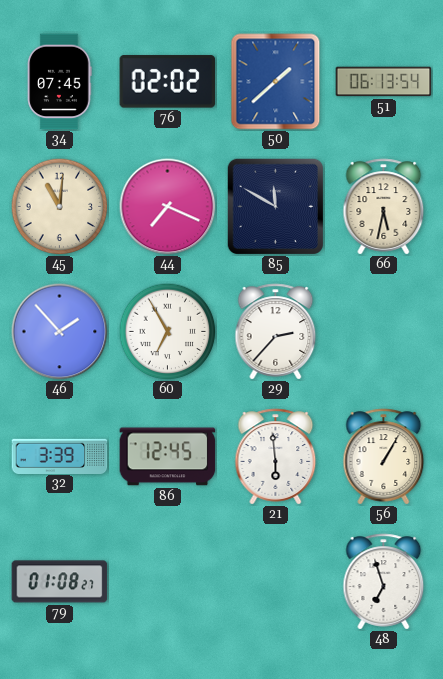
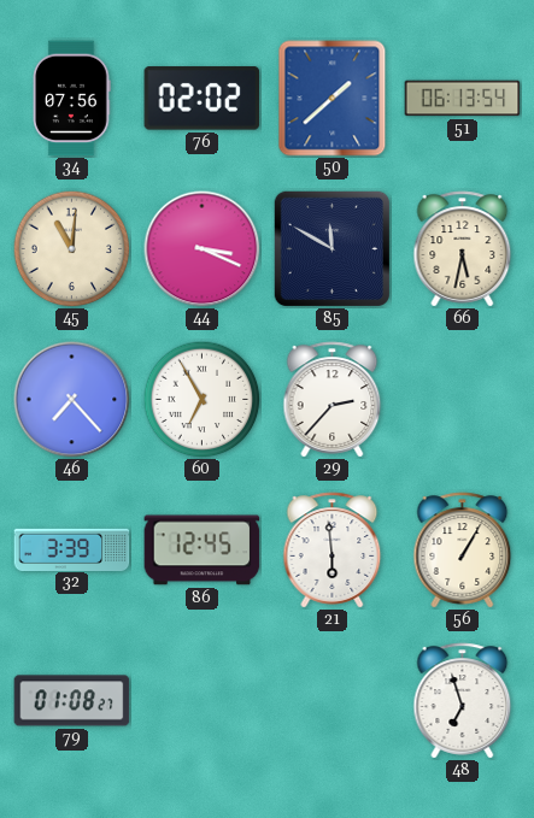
34: 07:45 -> 07:56 (72, 99)
44: 7:19 -> 3:19 (203, 249)
46: 1:53 -> 7:23 (72, 400)
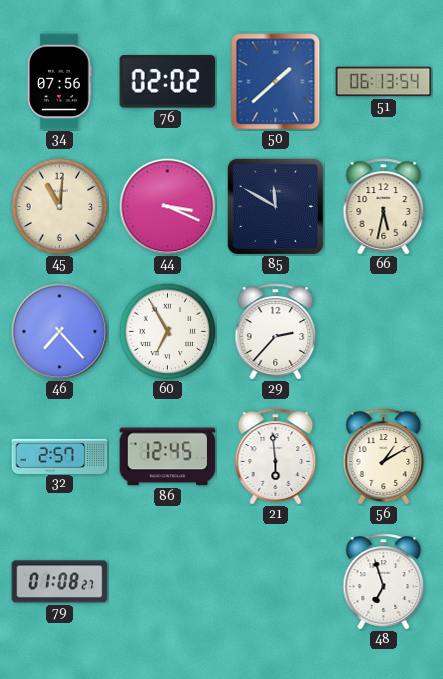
32: 3:39 -> 2:57 (60, 456)
56: 1:05 -> 1:10 (384, 457)
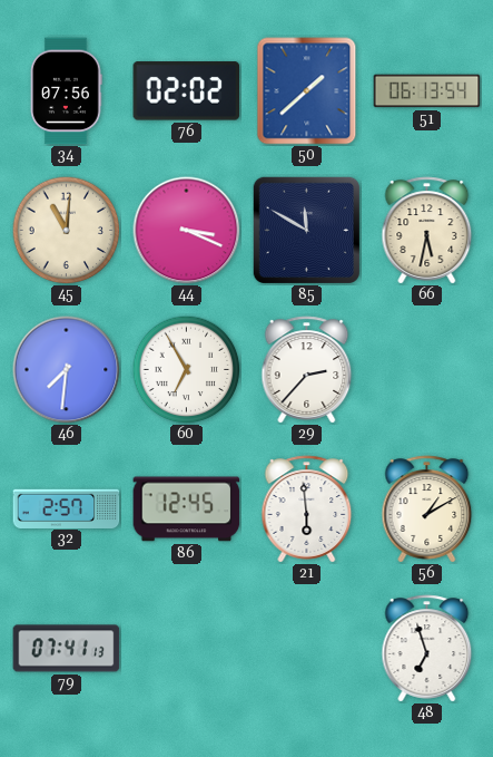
46: 7:23 -> 7:31 (67, 370)
79: 01:08 -> 07:41 (67, 649)
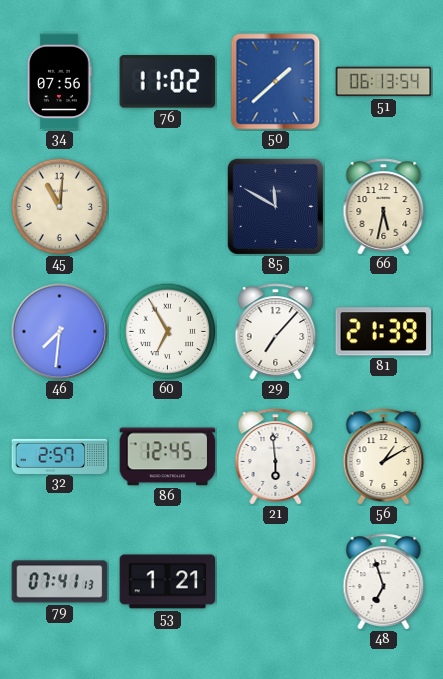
76: 02:02 -> 11:02 (168, 82)
44: 3:19 -> none (187, 231)
29: 2:37 -> 7:07 (276, 332)
81: none -> 21:39 (384, 332)
53: none -> 1:21 (168, 582)
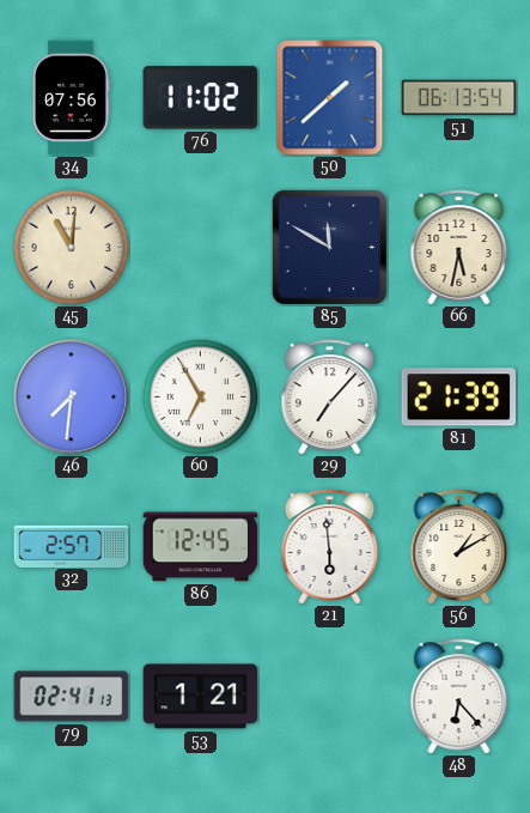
79: 07:41 -> 02:41 (72, 697)
48: 6:57 -> 6:23 (459, 697)
